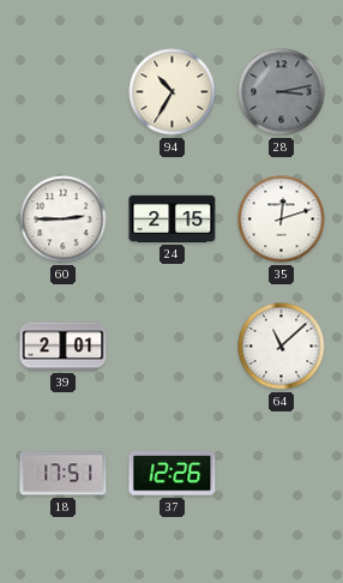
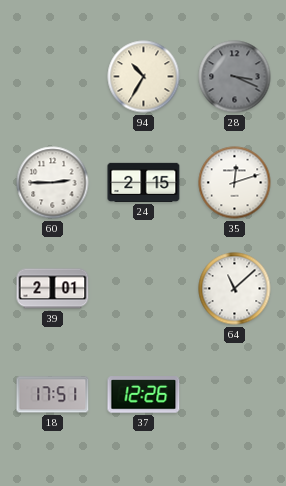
28: 3:13 -> 3:19 (235, 77)
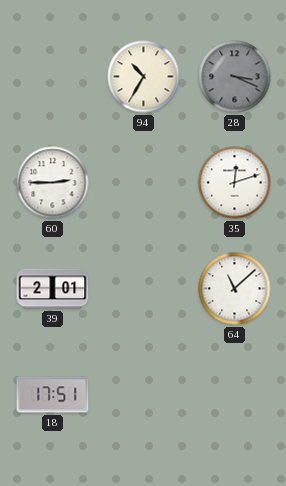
24: 2:15 -> none (144, 182)
37: 12:26 -> none (144, 395)
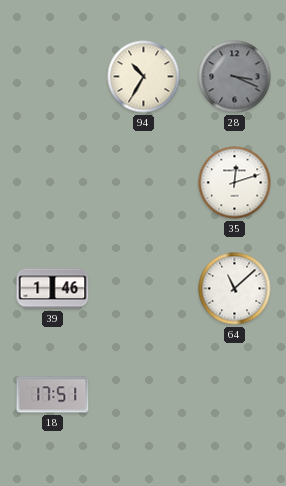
60: 2:45 -> none (53, 183)
39: 2:01 -> 1:46 (53, 289)
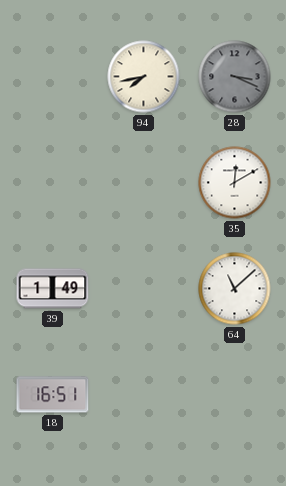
94: 10:35 -> 7:43 (144, 77)
35: 12:12 -> 12:10 (235, 183)
39: 1:46 -> 1:49 (53, 289)
18: 17:51 -> 16:51 (53, 395)
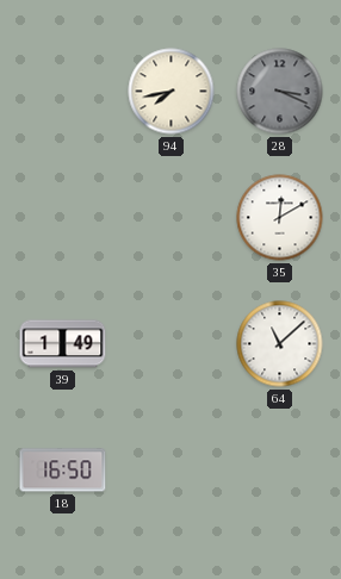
18: 16:51 -> 16:50 (63, 471)
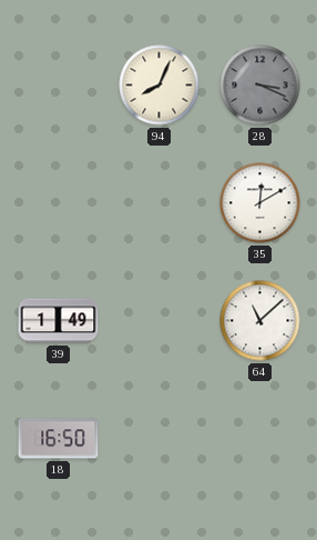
94: 7:43 -> 8:04 (160, 86)
